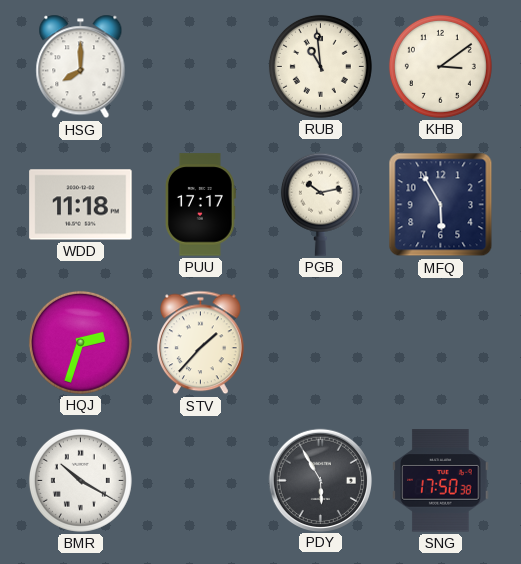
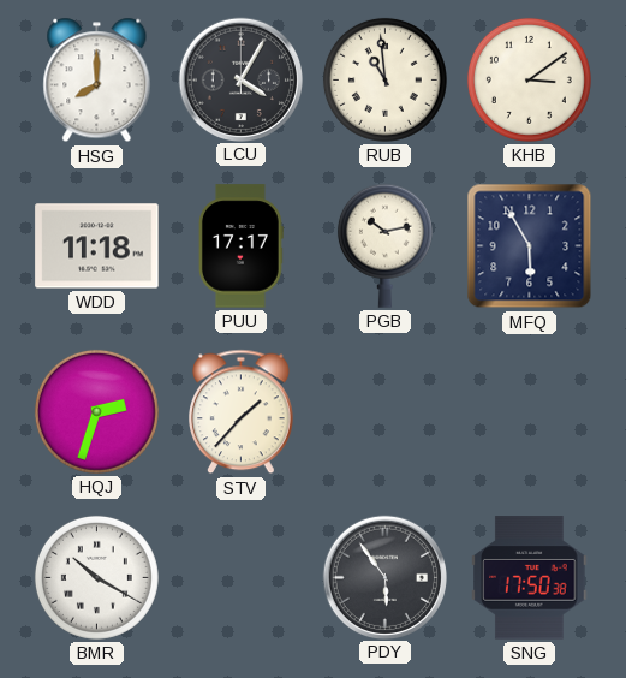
LCU: none -> 4:05 (240, 79)
PDY: 5:55 -> 5:54 (384, 577)
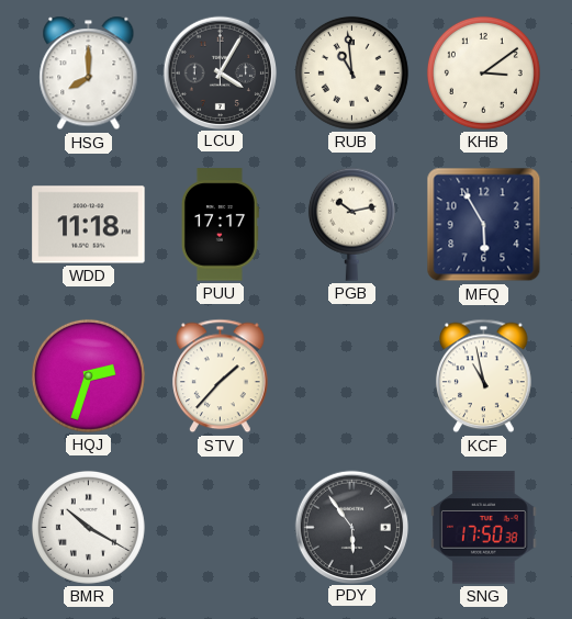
KCF: none -> 10:58 (484, 376)
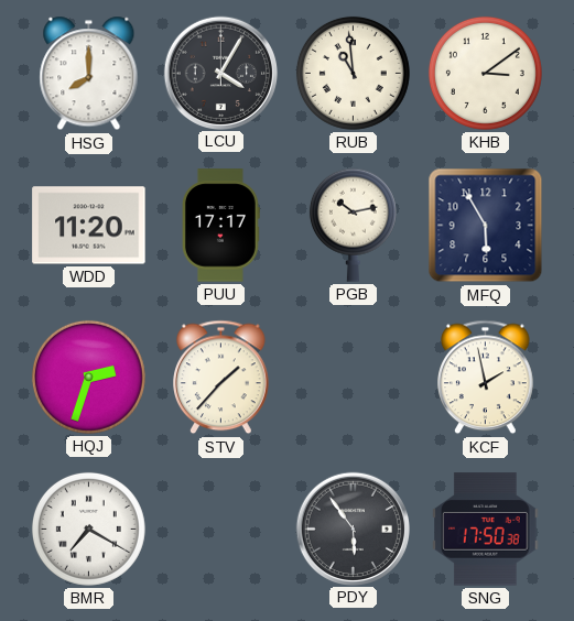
WDD: 11:18 -> 11:20 (89, 226)
KCF: 10:58 -> 1:58 (486, 378)
BMR: 10:20 -> 7:20 (88, 529)
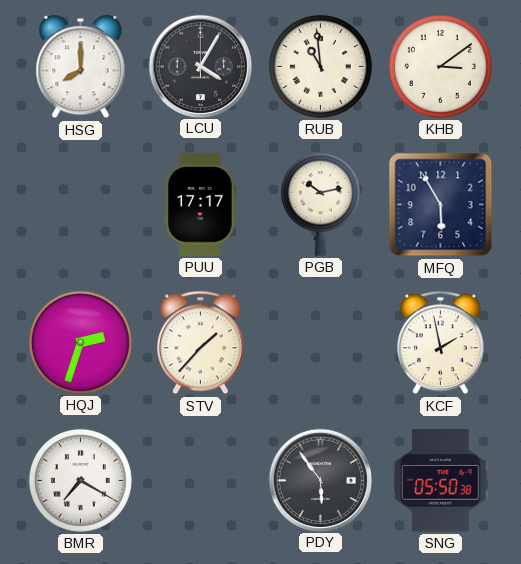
WDD: 11:20 -> none (89, 226)
SNG: 17:50 -> 05:50 (441, 481)
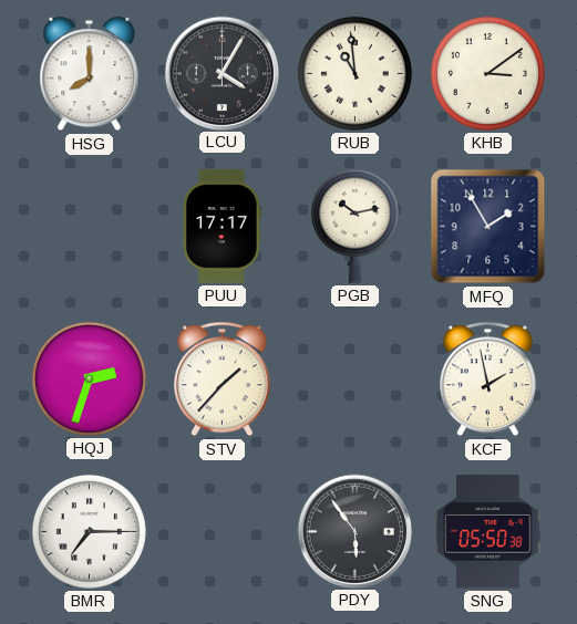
MFQ: 5:55 -> 1:55 (488, 227)
BMR: 7:20 -> 7:15 (89, 531)
